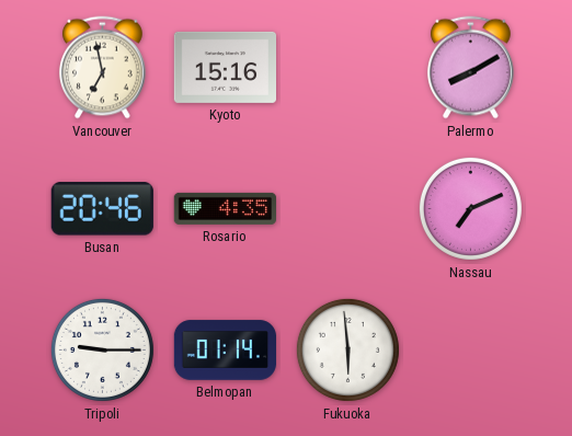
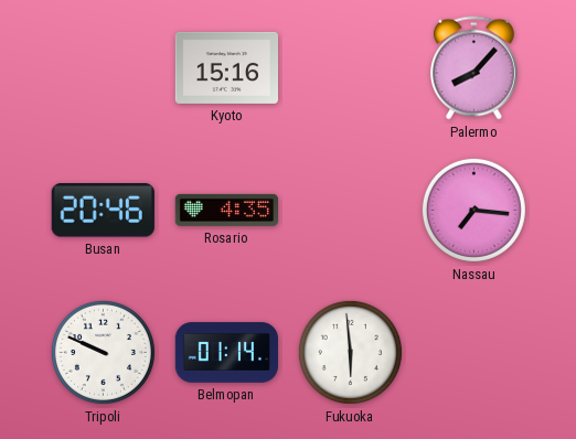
Vancouver: 6:58 -> none (103, 68)
Palermo: 8:10 -> 8:07 (474, 68)
Nassau: 7:11 -> 7:16 (473, 210)
Tripoli: 9:15 -> 9:49 (103, 352)
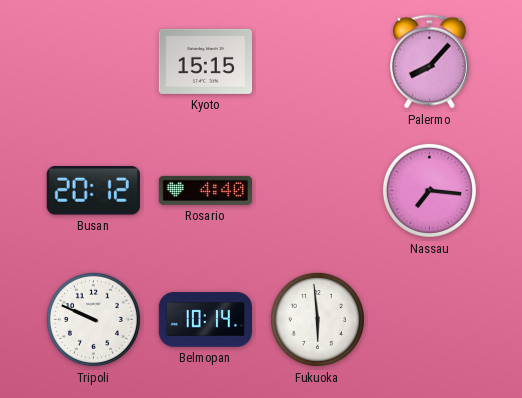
Kyoto: 15:16 -> 15:15 (205, 61)
Busan: 20:46 -> 20:12 (93, 191)
Rosario: 4:35 -> 4:40 (205, 190)
Belmopan: 01:14 -> 10:14 (206, 320)
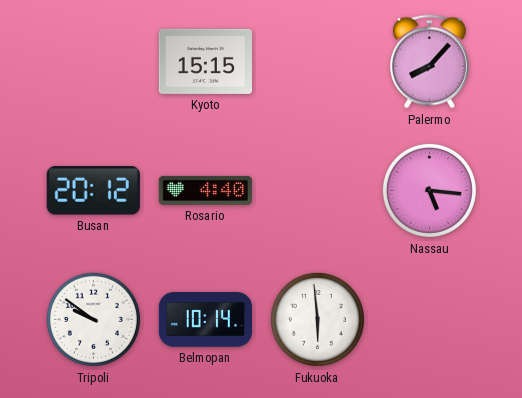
Nassau: 7:16 -> 5:16 (429, 190)
Tripoli: 9:49 -> 9:51 (93, 319)
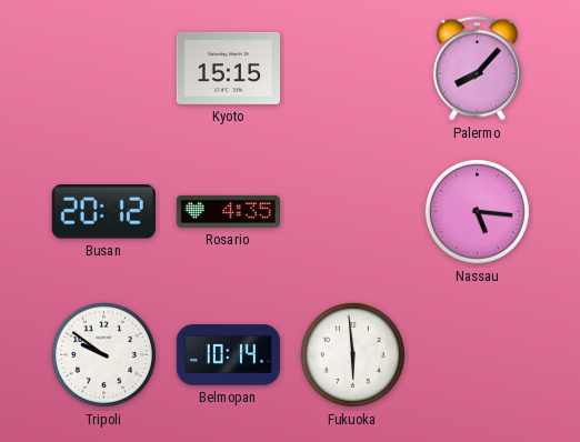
Rosario: 4:40 -> 4:35 (228, 211)
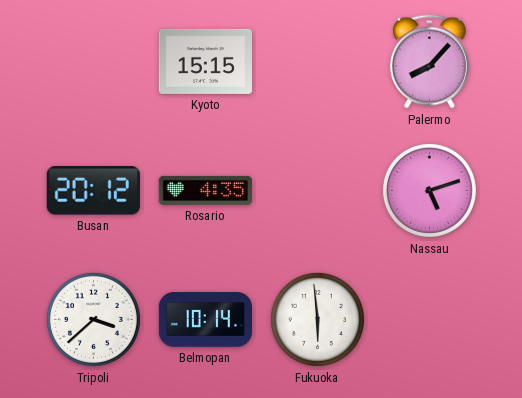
Nassau: 5:16 -> 5:12 (429, 190)
Tripoli: 9:51 -> 3:38 (93, 319)
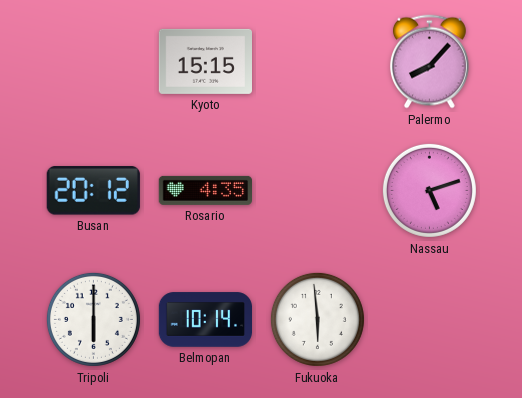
Tripoli: 3:38 -> 6:00 (93, 319)
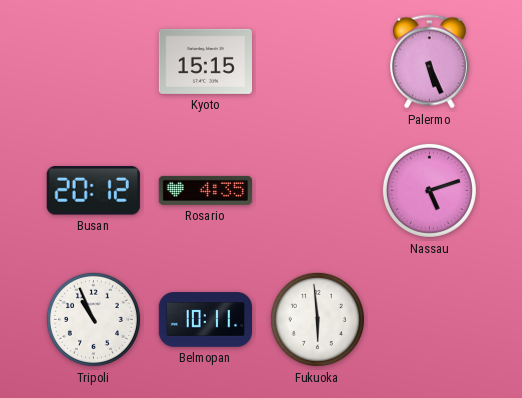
Palermo: 8:07 -> 5:26 (430, 62)
Tripoli: 6:00 -> 10:56 (93, 319)
Belmopan: 10:14 -> 10:11 (206, 320)
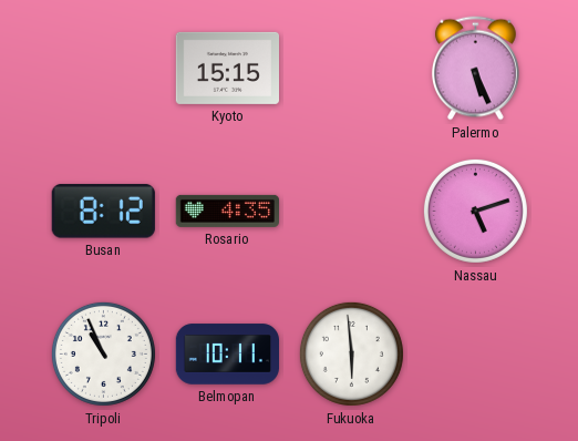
Busan: 20:12 -> 8:12 (103, 212)
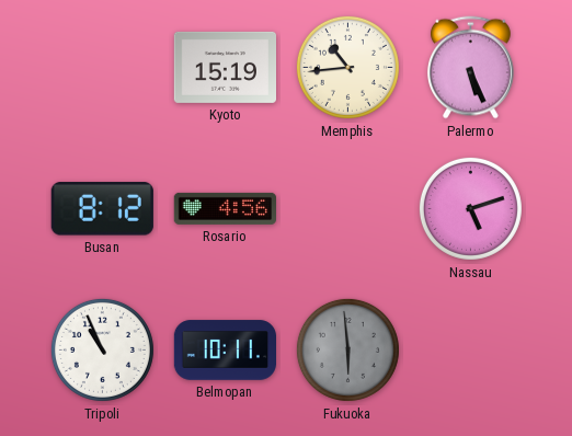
Kyoto: 15:15 -> 15:19 (225, 67)
Memphis: none -> 10:44 (347, 67)
Rosario: 4:35 -> 4:56 (225, 208)
Fukuoka dial: white -> grey (347, 349)
